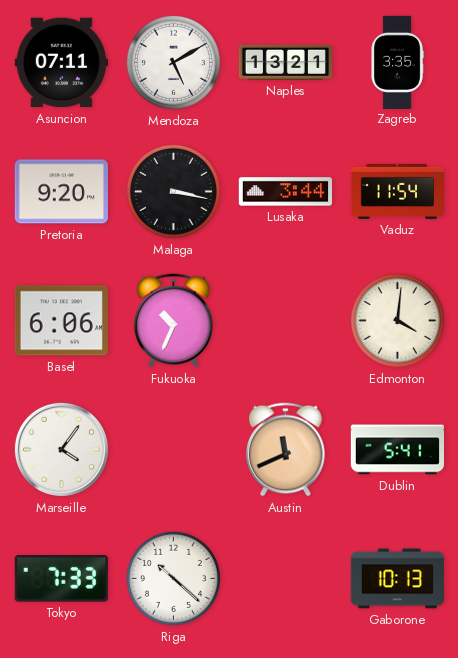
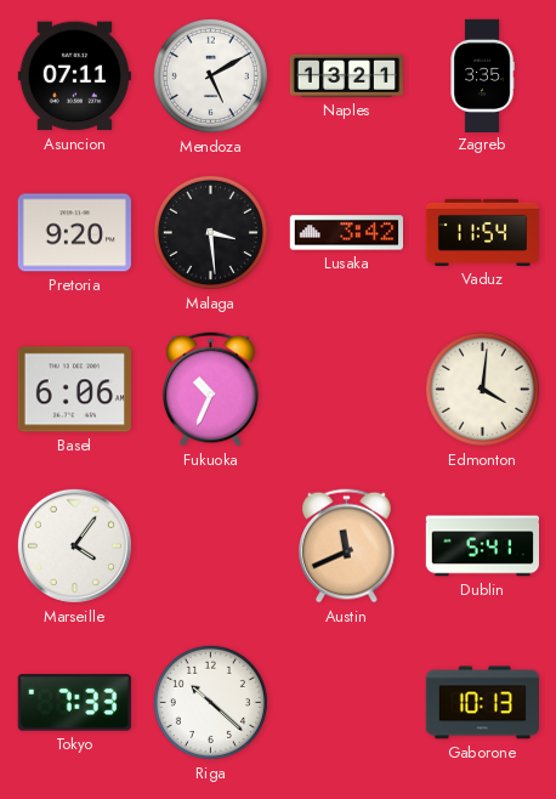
Malaga: 3:17 -> 3:29 (210, 232)
Lusaka: 3:44 -> 3:42 (346, 233)
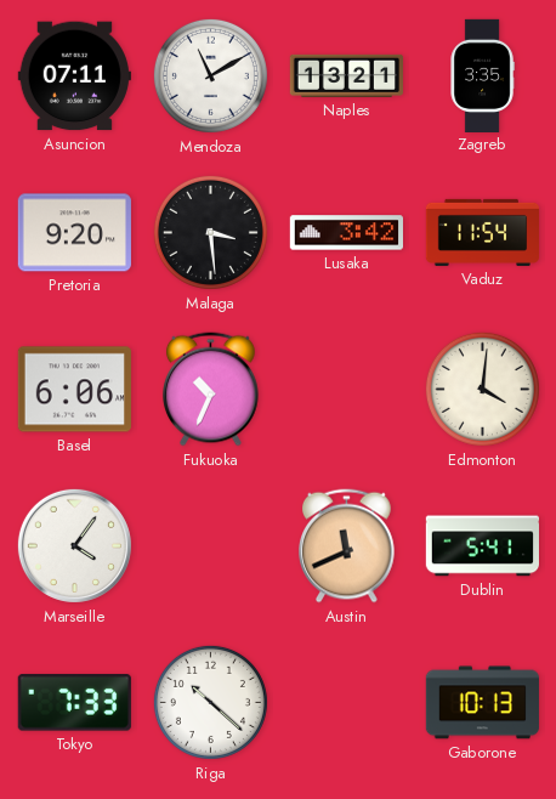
Mendoza: 5:10 -> 11:10 (210, 75)
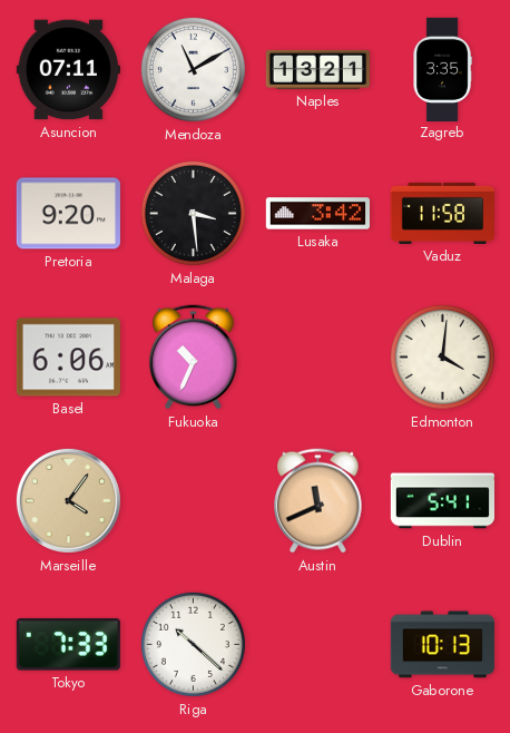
Vaduz: 11:54 -> 11:58 (442, 213)
Marseille dial: white -> champagne (68, 500)
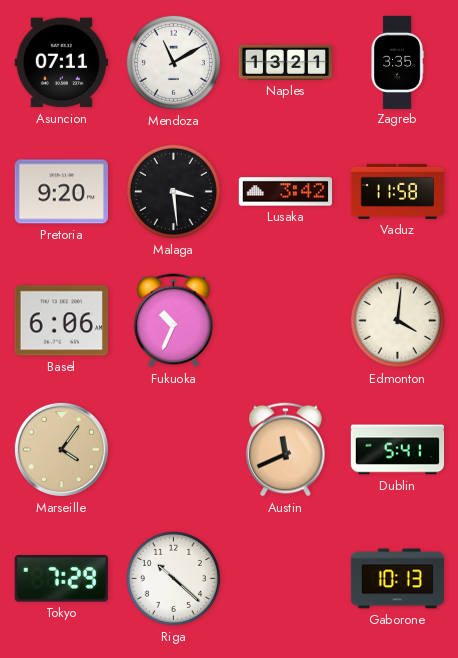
Tokyo: 7:33 -> 7:29 (61, 579)
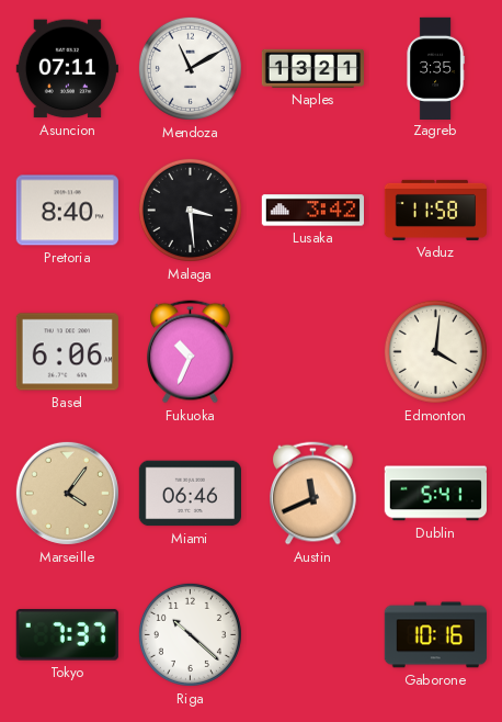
Pretoria: 9:20 -> 8:40 (67, 211)
Miami: none -> 06:46 (190, 494)
Tokyo: 7:29 -> 7:37 (67, 635)
Gaborone: 10:13 -> 10:16 (435, 635)
